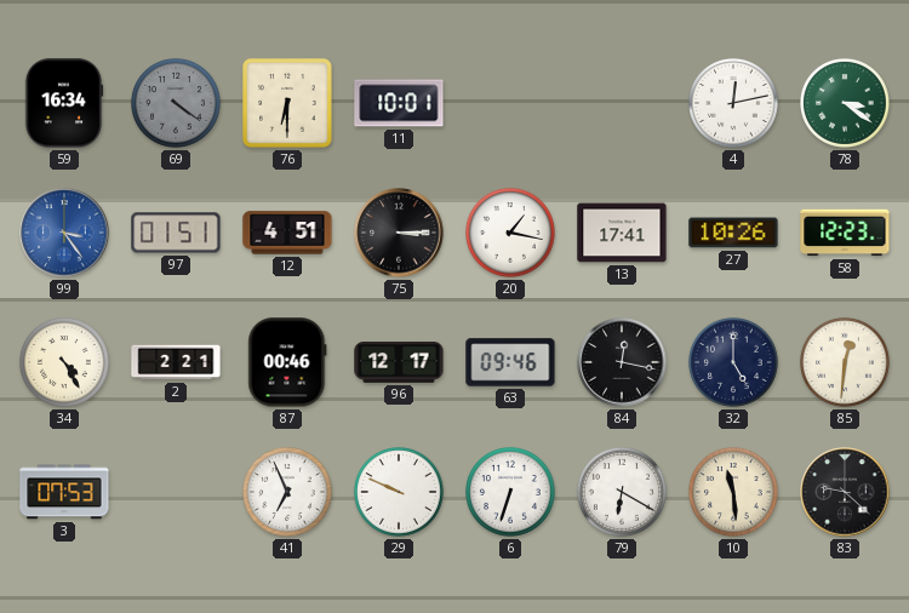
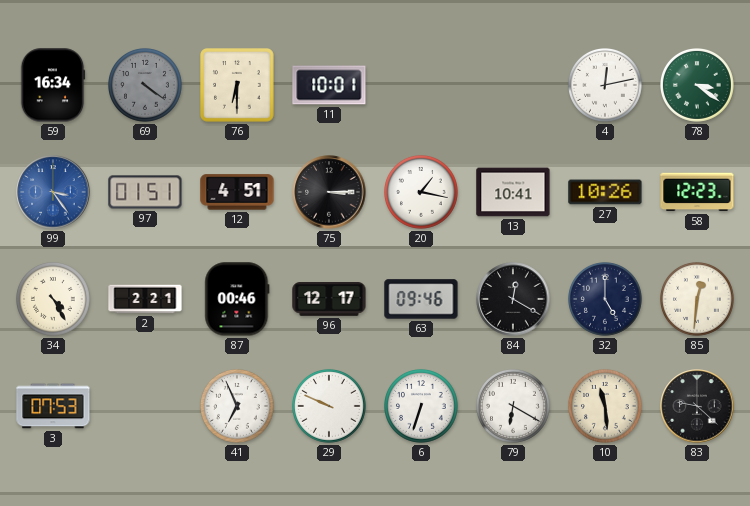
13: 17:41 -> 10:41 (513, 192)
84: 12:17 -> 12:20 (513, 299)
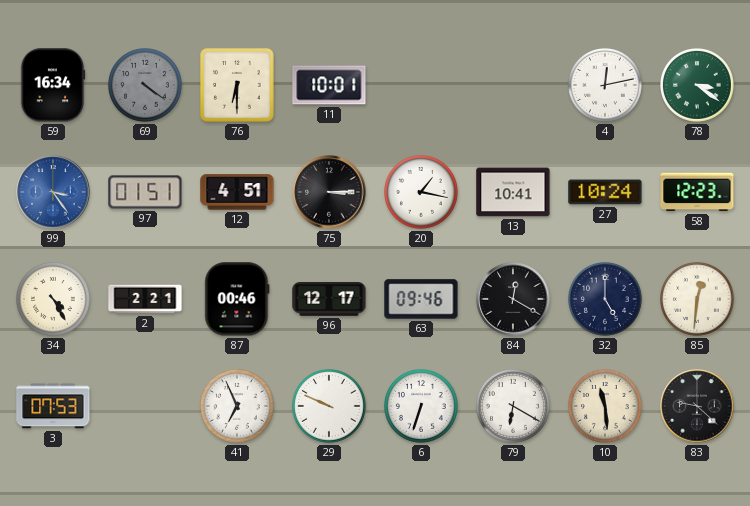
27: 10:26 -> 10:24 (605, 192)
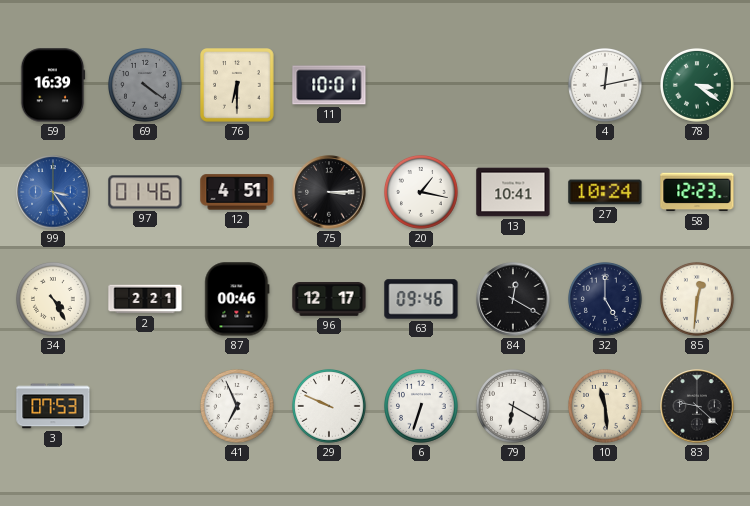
59: 16:34 -> 16:39 (53, 85)
97: 01:51 -> 01:46 (145, 192)
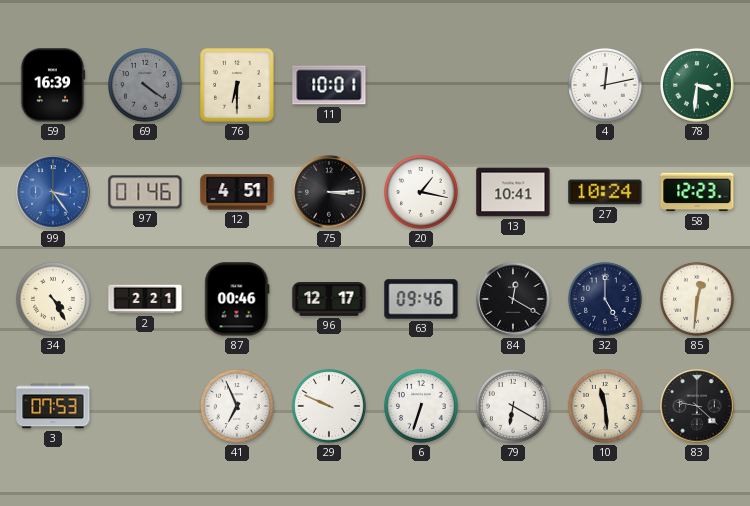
78: 3:21 -> 3:31 (698, 86)
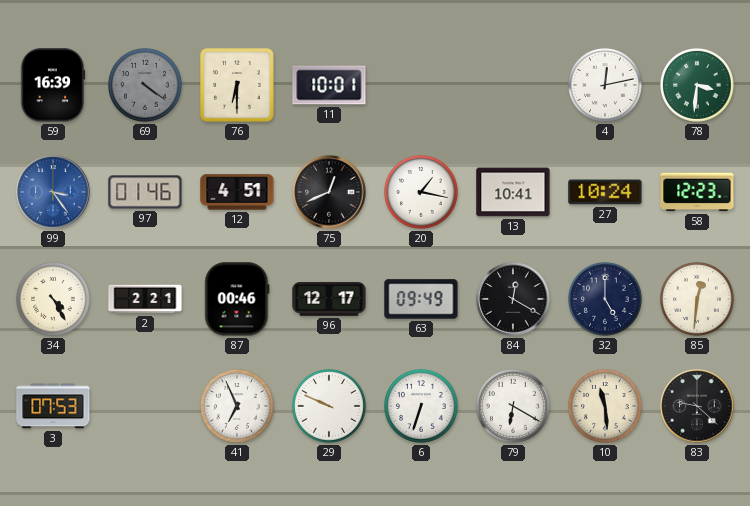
75: 3:15 -> 12:41 (329, 192)
63: 09:46 -> 09:49 (421, 299)
